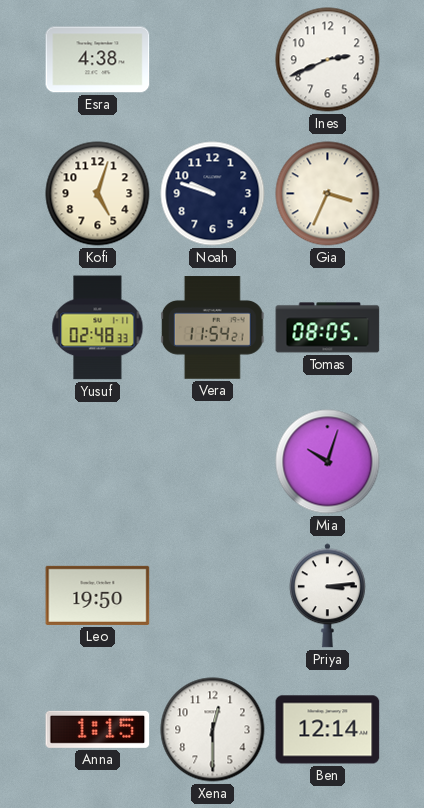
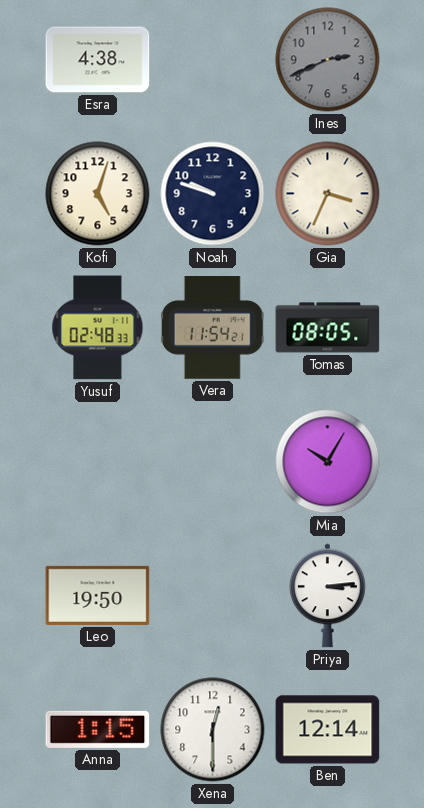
Ines dial: white -> grey (328, 60)
Mia: 10:03 -> 10:05 (328, 462)
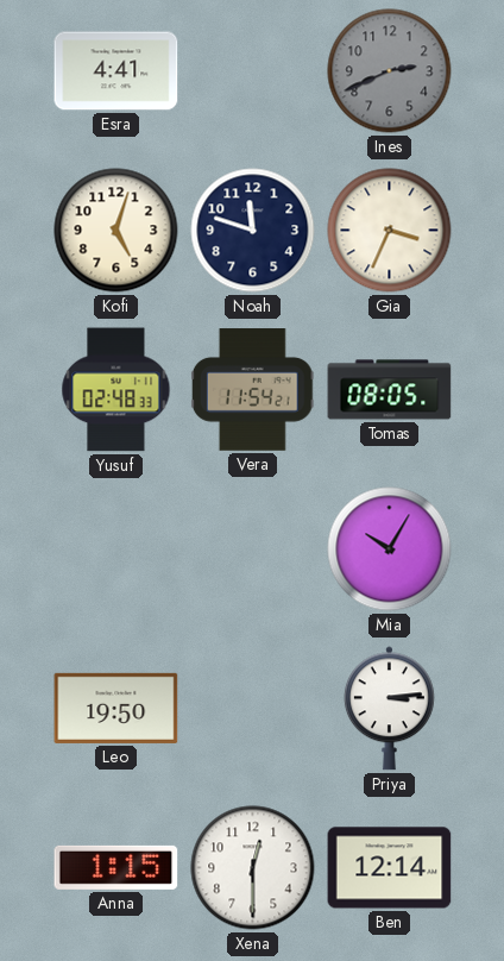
Esra: 4:38 -> 4:41 (116, 71)
Noah: 9:48 -> 11:48 (253, 231)
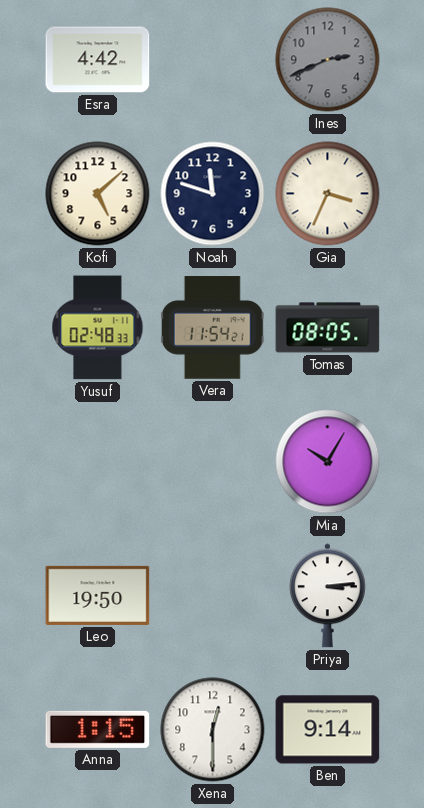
Esra: 4:41 -> 4:42 (98, 60)
Kofi: 5:03 -> 5:08 (98, 194)
Ben: 12:14 -> 9:14 (328, 730)
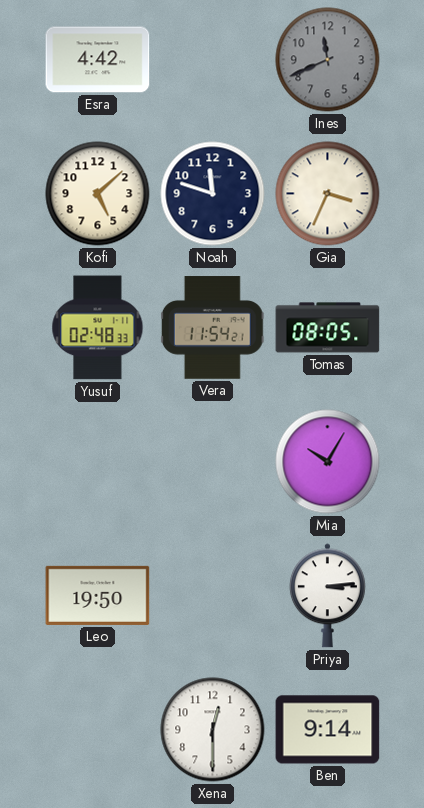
Ines: 2:41 -> 11:41 (328, 60)
Anna: 1:15 -> none (98, 729)
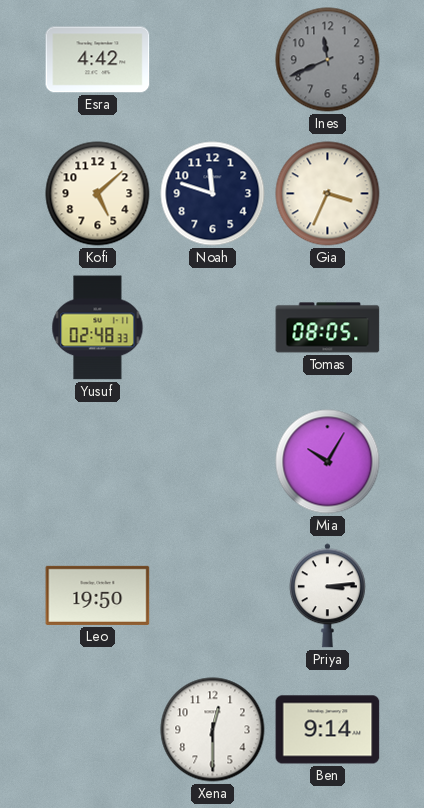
Vera: 11:54 -> none (212, 328)
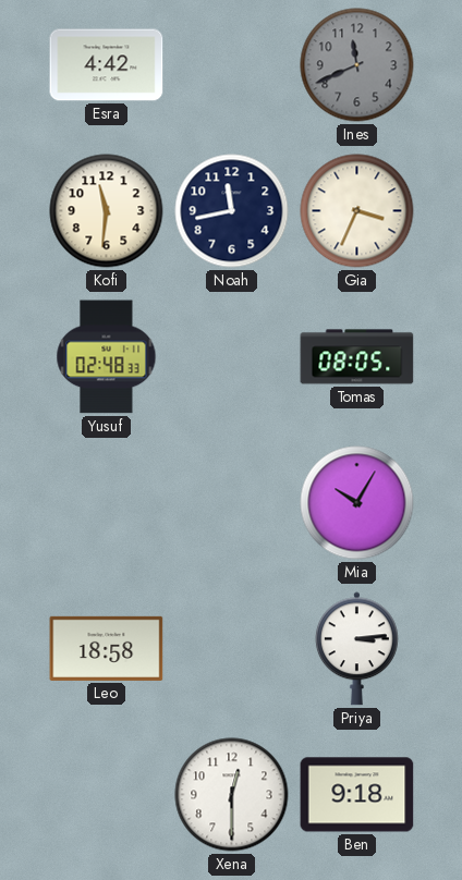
Kofi: 5:08 -> 11:31 (107, 211)
Noah: 11:48 -> 11:43 (232, 211)
Leo: 19:50 -> 18:58 (107, 648)
Ben: 9:14 -> 9:18 (357, 795)
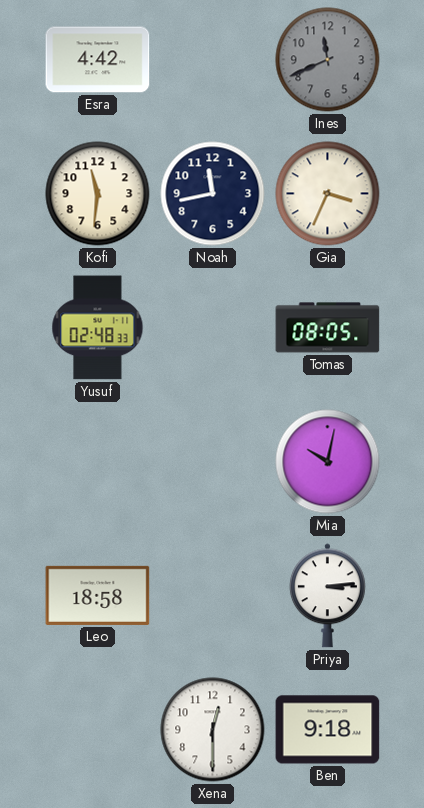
Mia: 10:05 -> 10:02 (328, 462)
